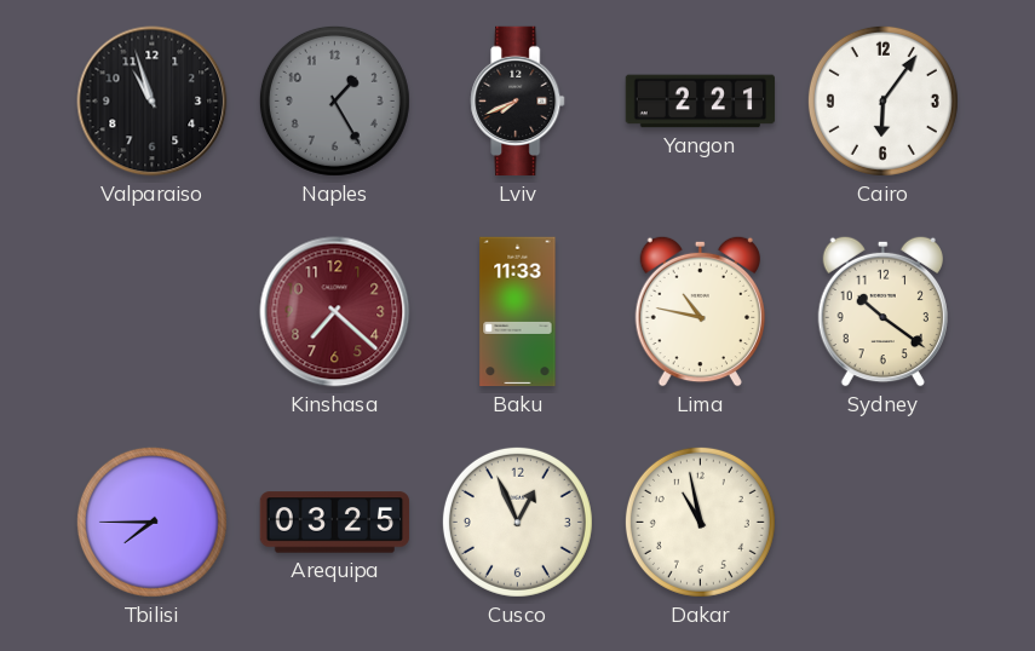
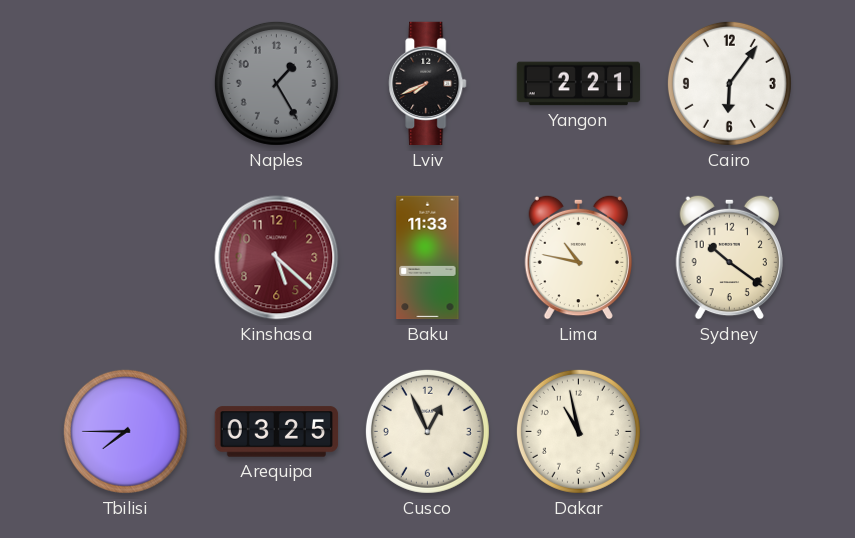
Valparaiso: 10:57 -> none (153, 102)
Kinshasa: 7:22 -> 5:22 (277, 258)
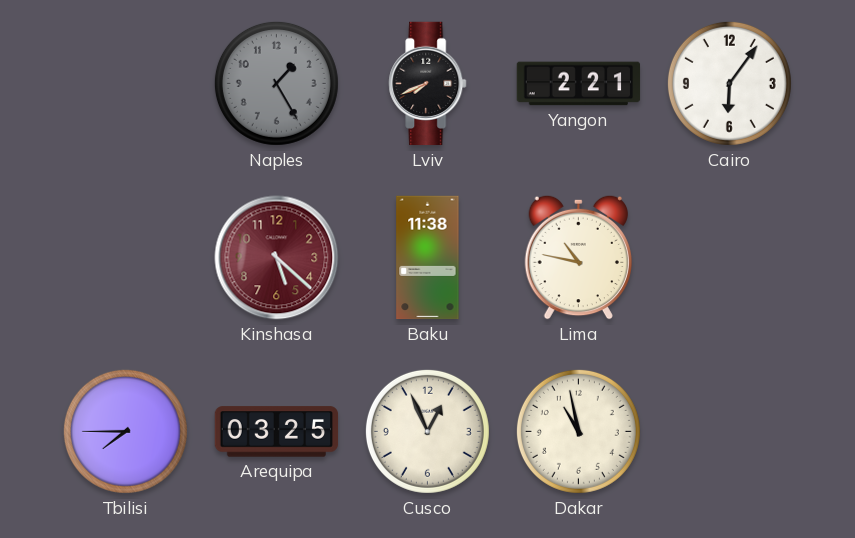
Baku: 11:33 -> 11:38 (428, 258)
Sydney: 10:21 -> none (729, 257)
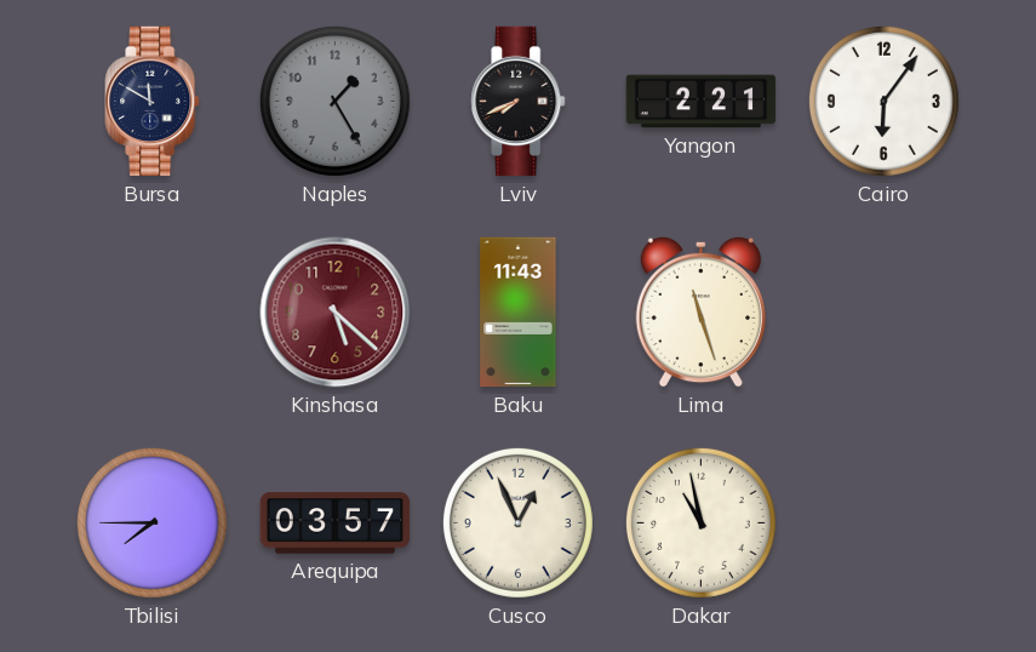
Bursa: none -> 11:50 (153, 102)
Baku: 11:38 -> 11:43 (519, 313)
Lima: 10:47 -> 11:27 (700, 311)
Arequipa: 03:25 -> 03:57 (336, 524)
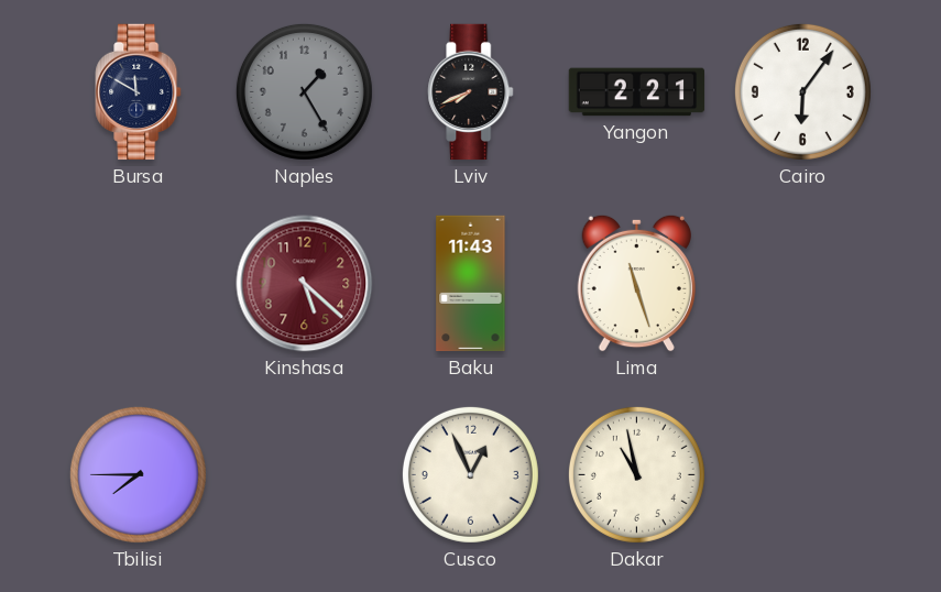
Arequipa: 03:57 -> none (336, 524)
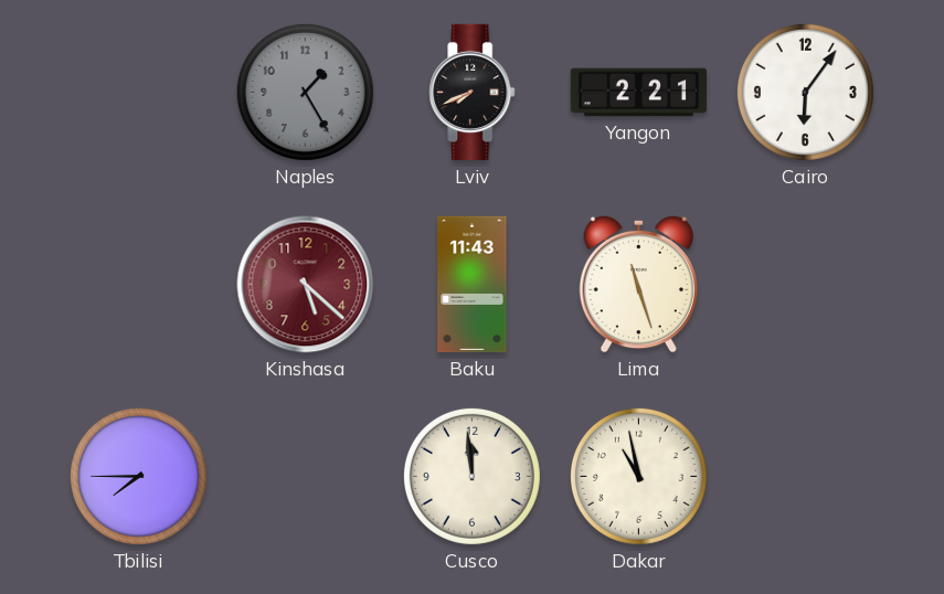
Bursa: 11:50 -> none (139, 92)
Cusco: 12:56 -> 11:59 (471, 476)
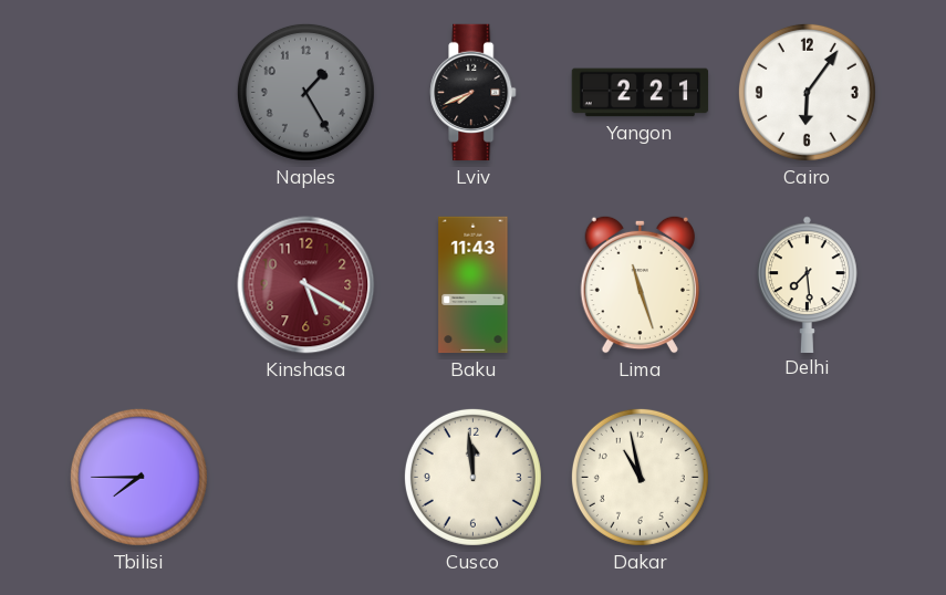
Kinshasa: 5:22 -> 5:20 (306, 285)
Delhi: none -> 7:29 (807, 284)
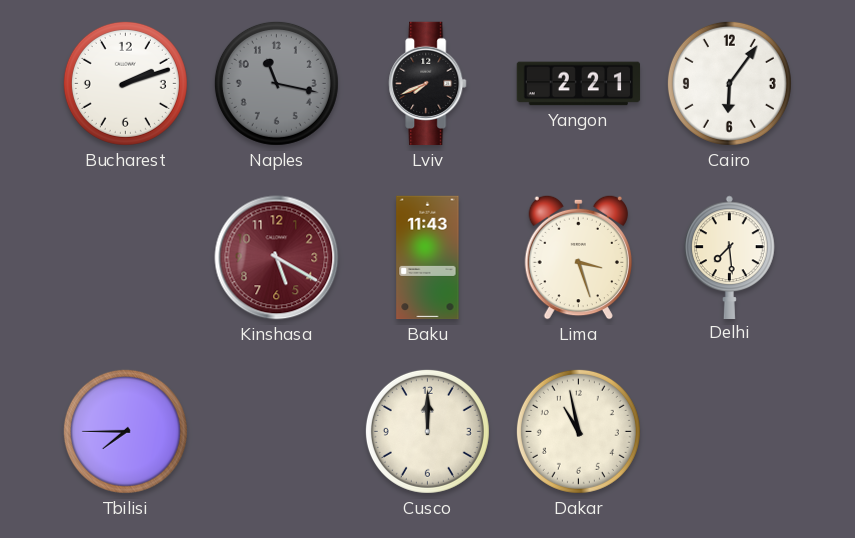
Bucharest: none -> 2:12 (125, 83)
Naples: 1:25 -> 11:17 (276, 83)
Lima: 11:27 -> 3:27 (578, 257)
Cusco: 11:59 -> 12:00 (427, 431)
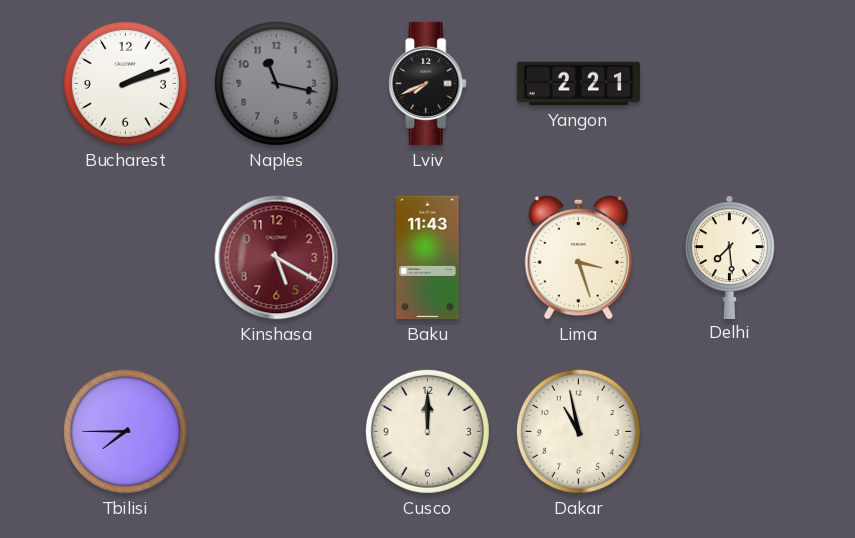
Cairo: 6:06 -> none (729, 83)
